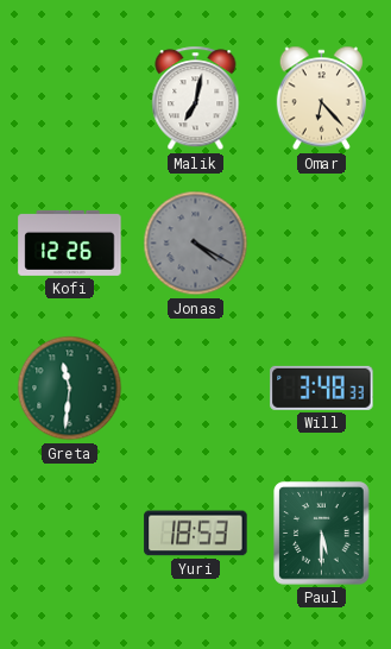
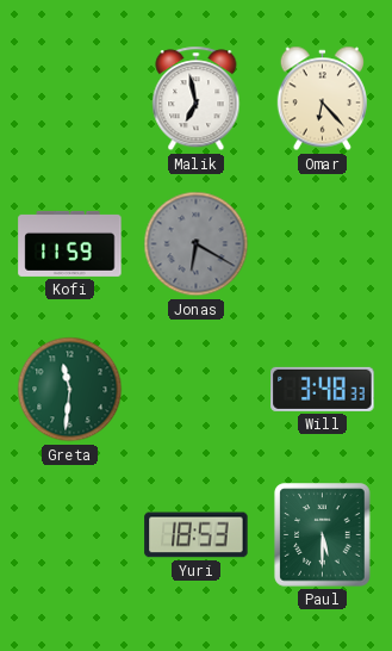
Malik: 7:02 -> 6:58 (197, 99)
Kofi: 12:26 -> 11:59 (70, 243)
Jonas: 4:20 -> 6:20 (197, 244)
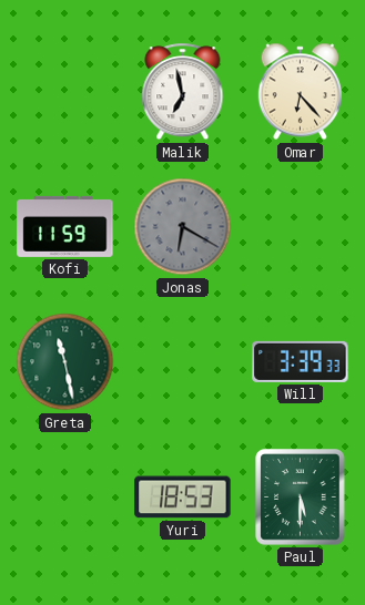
Greta: 11:31 -> 11:28 (65, 362)
Will: 3:48 -> 3:39 (301, 361)
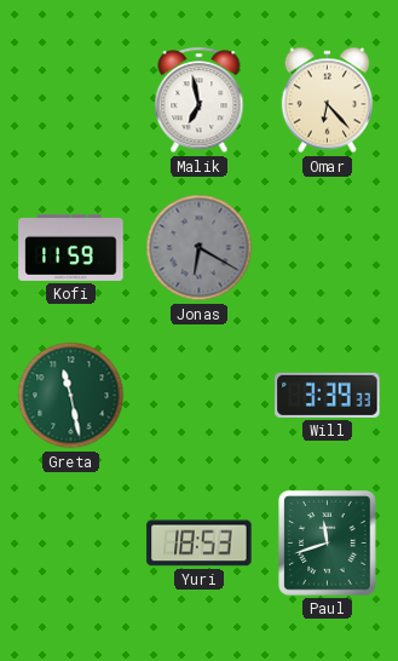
Paul: 5:30 -> 11:42 (328, 544)
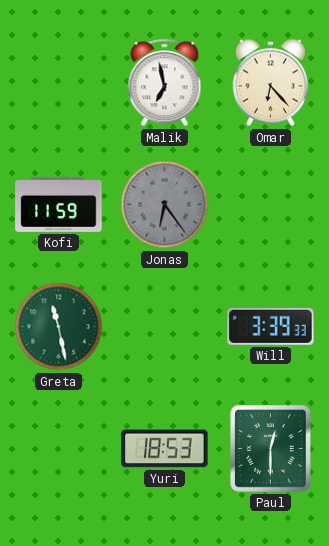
Jonas: 6:20 -> 6:24 (165, 205)
Paul: 11:42 -> 12:30 (271, 449)
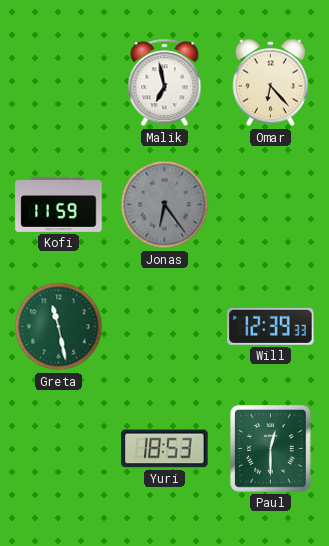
Will: 3:39 -> 12:39 (271, 326)
